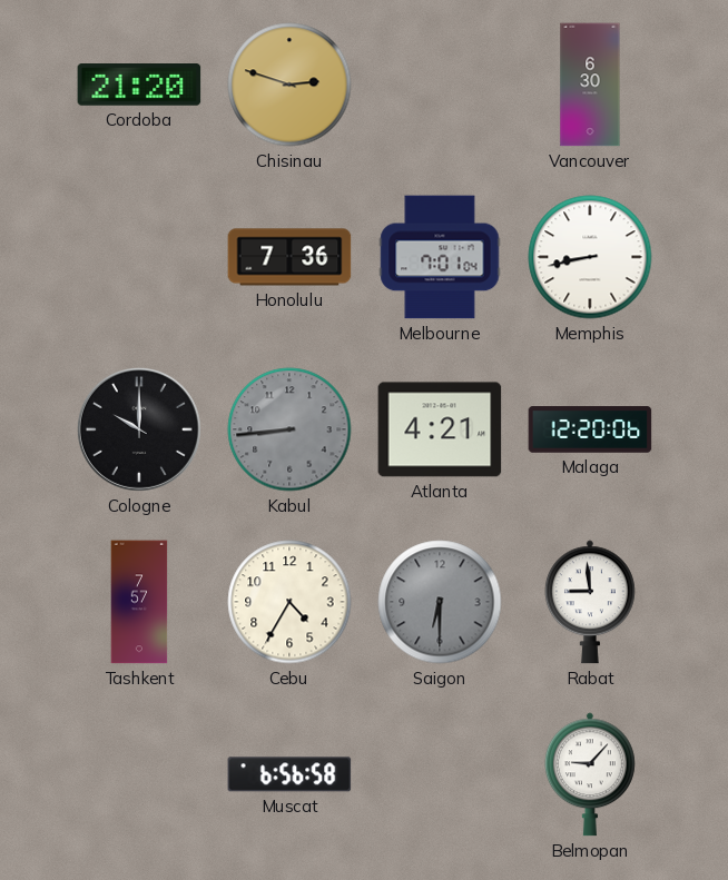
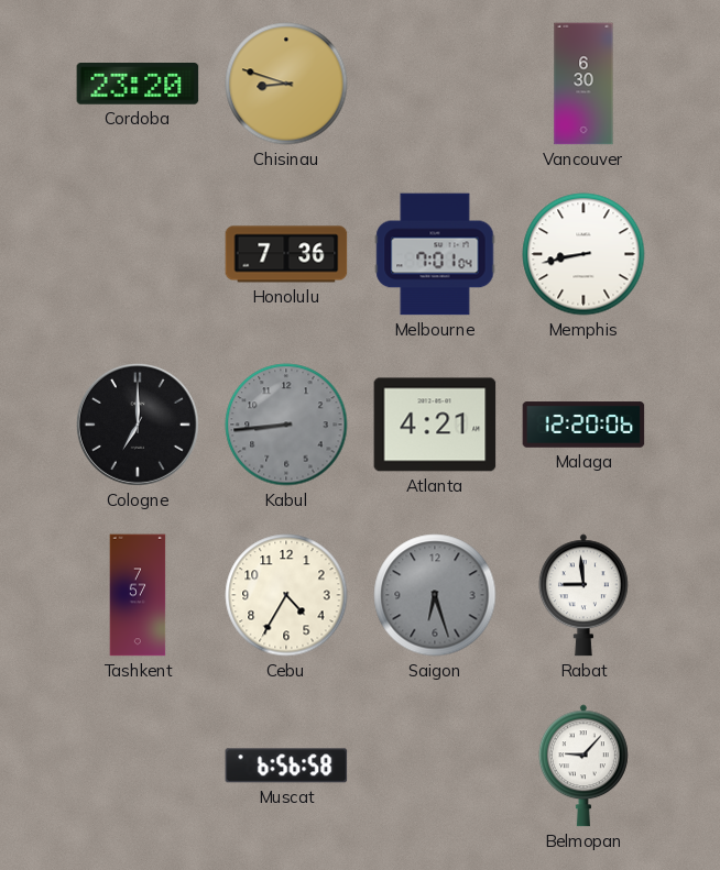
Cordoba: 21:20 -> 23:20 (138, 85)
Chisinau: 2:48 -> 8:48 (286, 84)
Cologne: 10:00 -> 7:00 (138, 425)
Saigon: 6:30 -> 6:27 (435, 595)
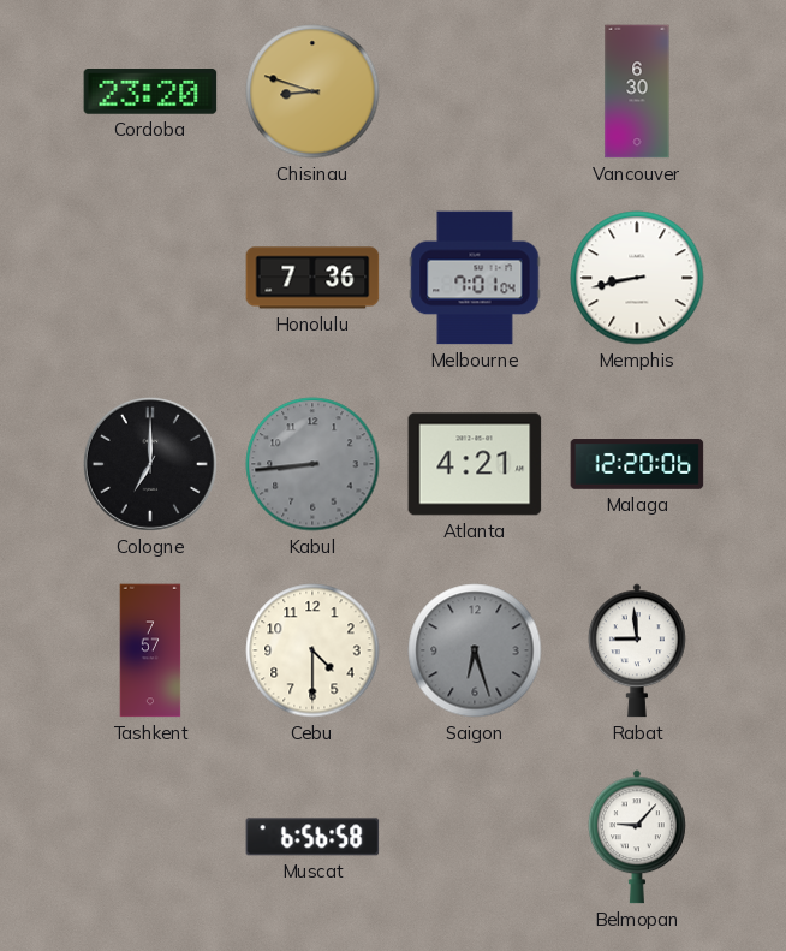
Cebu: 4:35 -> 4:30 (312, 650)
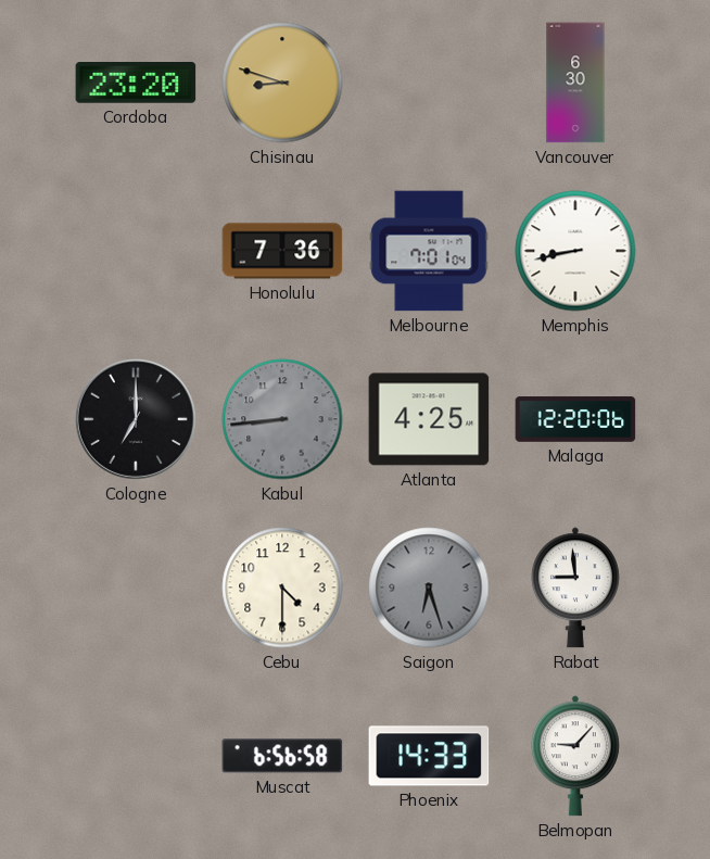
Atlanta: 4:21 -> 4:25 (429, 419)
Tashkent: 7:57 -> none (150, 650)
Phoenix: none -> 14:33 (429, 756)
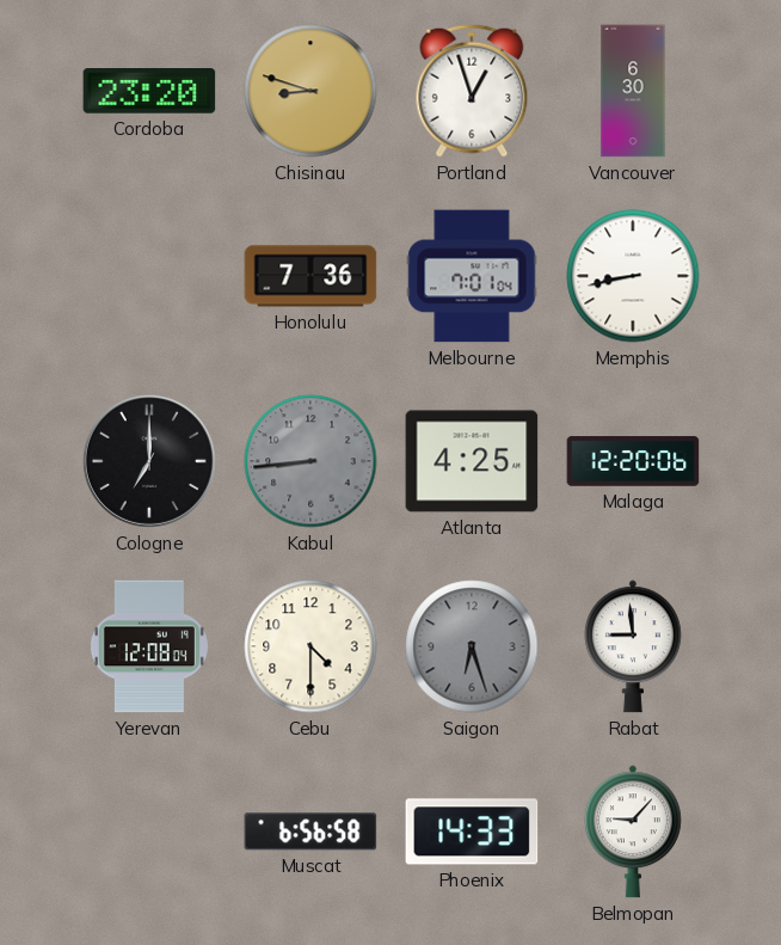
Portland: none -> 12:57 (472, 91)
Yerevan: none -> 12:08 (149, 646)
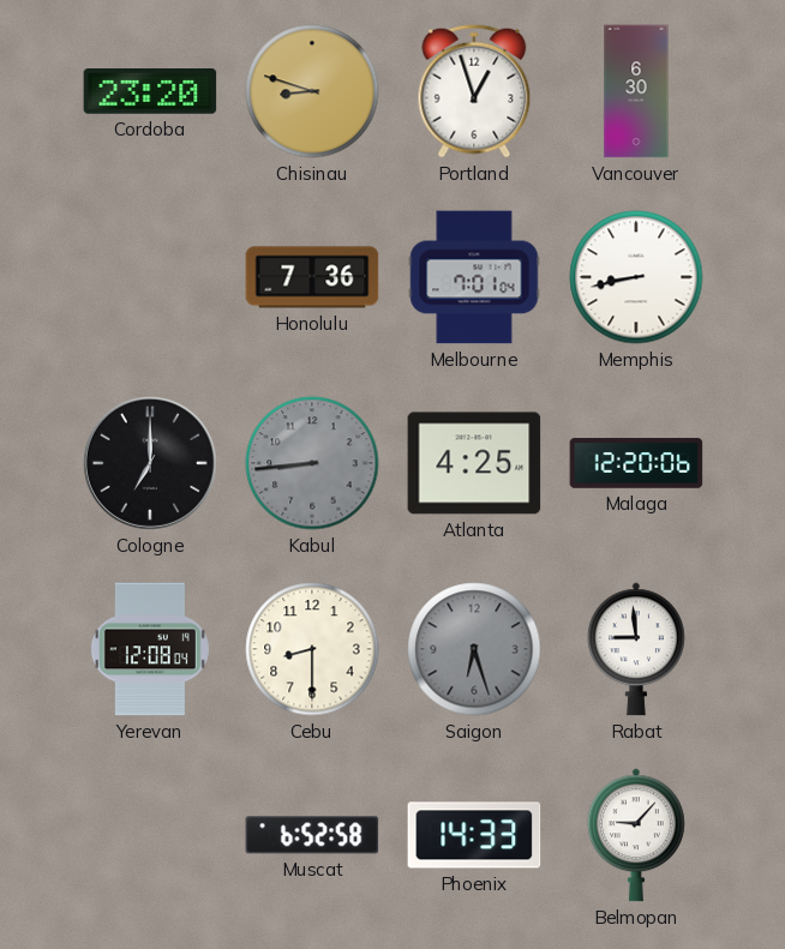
Cebu: 4:30 -> 8:30 (312, 649)
Muscat: 6:56 -> 6:52 (312, 835)
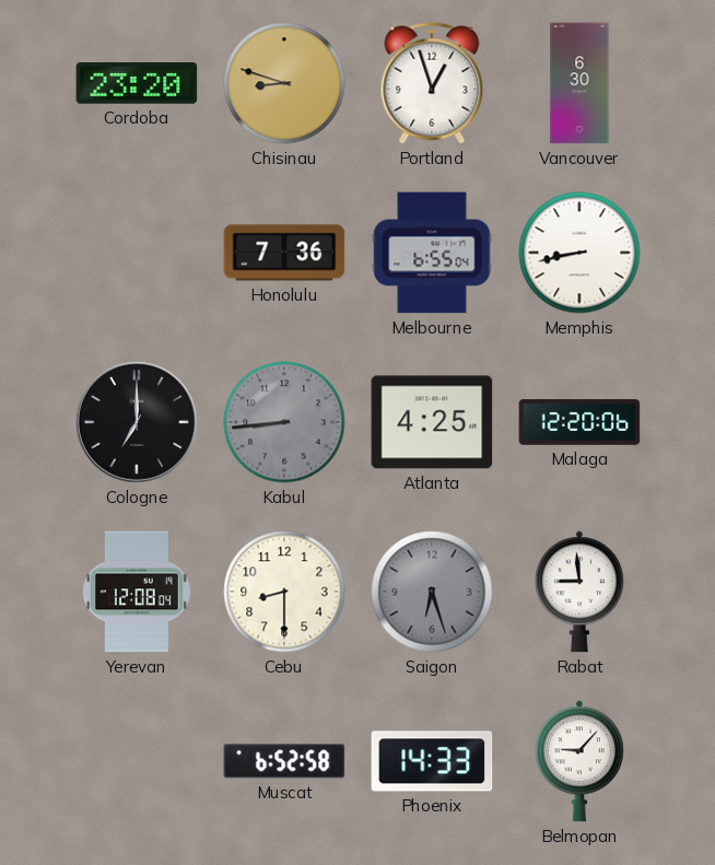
Melbourne: 7:01 -> 6:55 (432, 253)
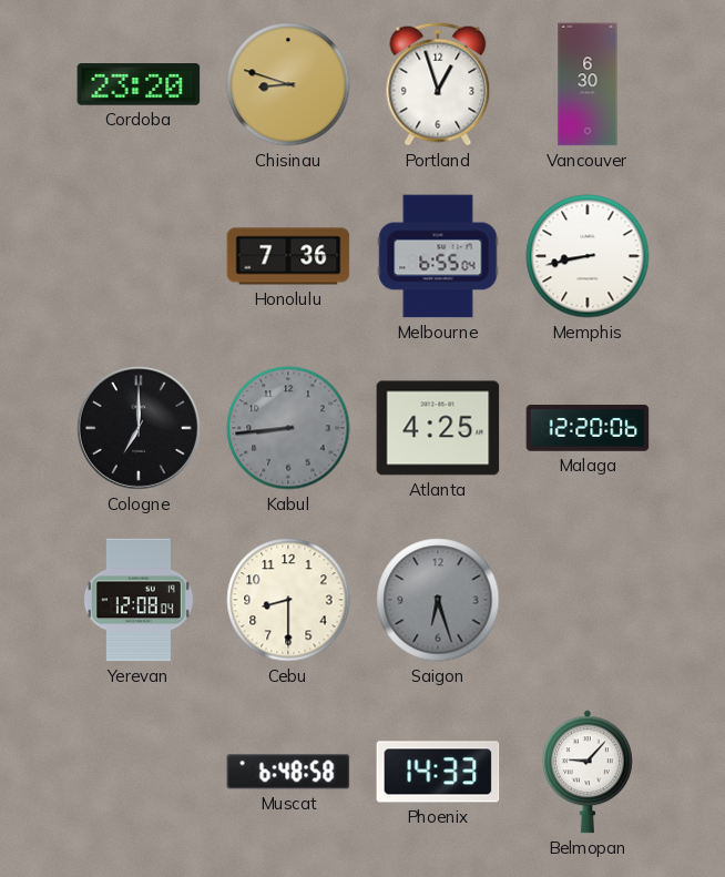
Rabat: 8:59 -> none (579, 592)
Muscat: 6:52 -> 6:48 (288, 772)
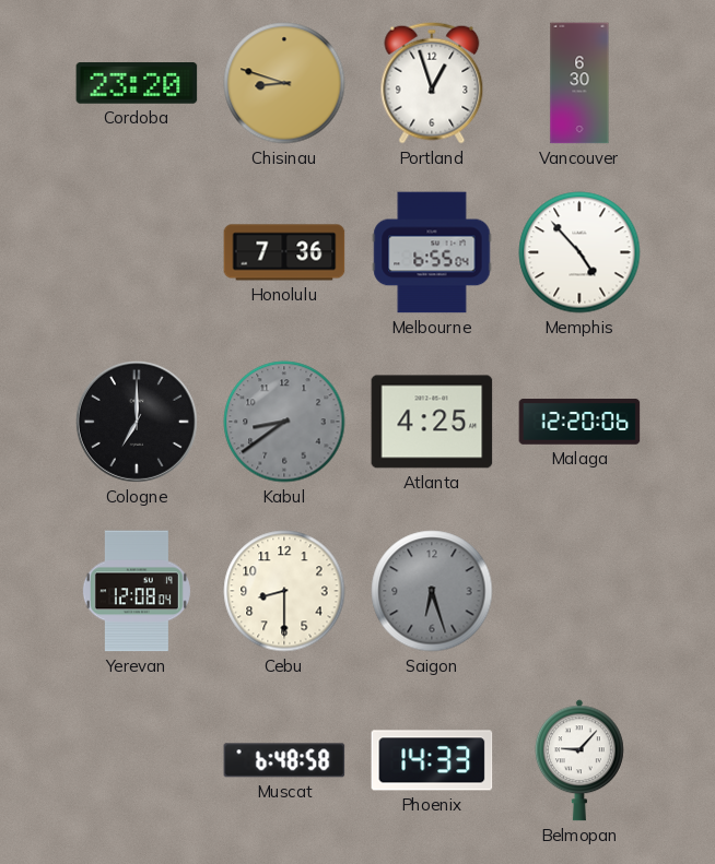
Memphis: 8:43 -> 4:53 (579, 252)
Kabul: 8:44 -> 8:39 (284, 422)
